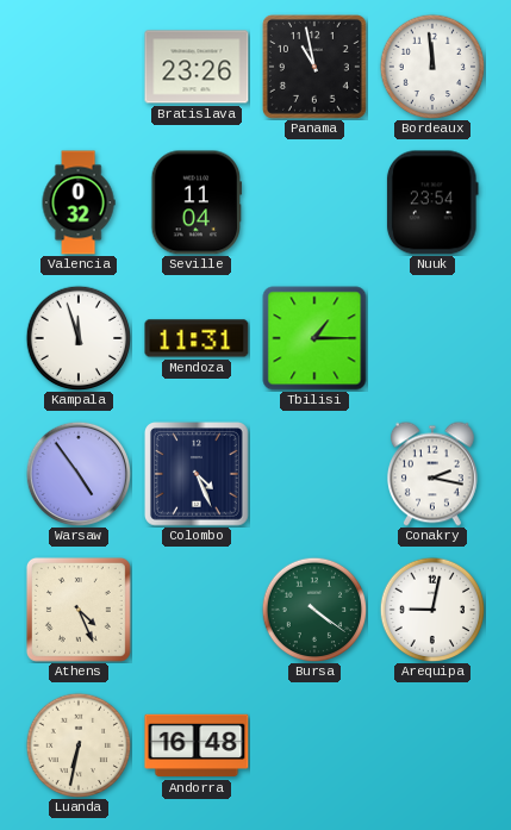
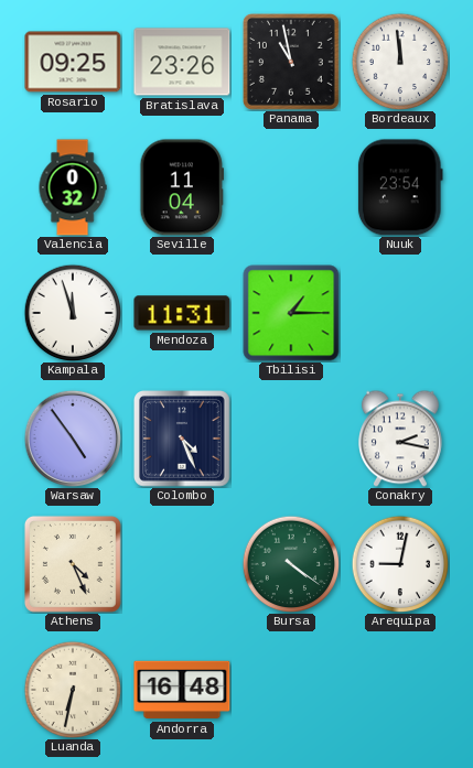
Rosario: none -> 09:25 (73, 62)
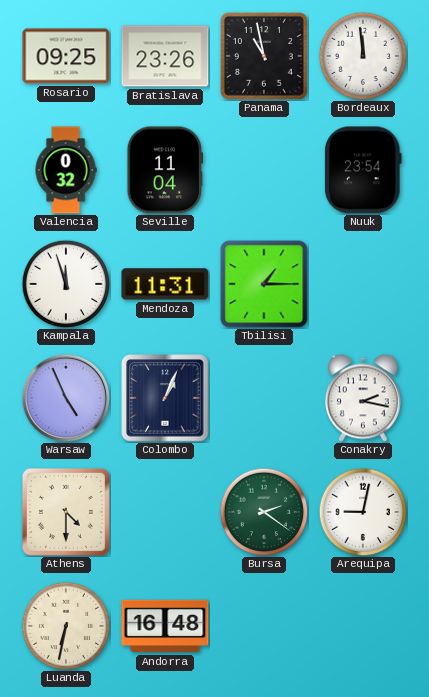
Warsaw: 4:54 -> 4:56 (65, 397)
Colombo: 4:26 -> 1:04 (165, 398)
Athens: 4:26 -> 4:30 (66, 512)
Bursa: 4:21 -> 2:21 (264, 512)
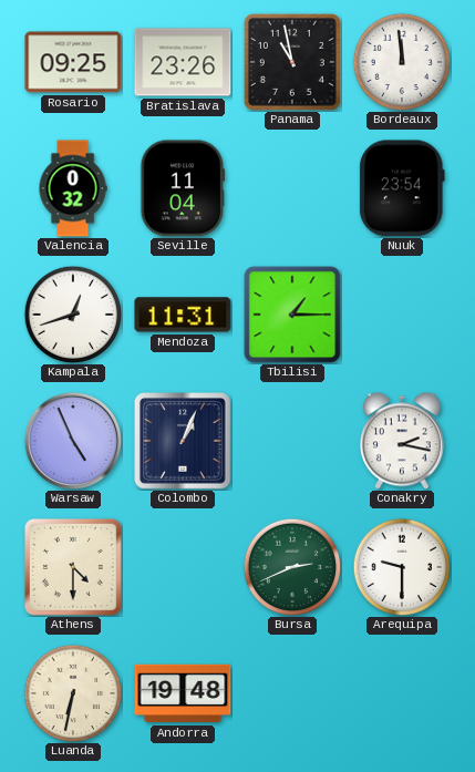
Kampala: 11:57 -> 12:42 (73, 315)
Bursa: 2:21 -> 2:41 (292, 567)
Arequipa: 9:02 -> 9:30 (402, 567)
Andorra: 16:48 -> 19:48 (183, 693)
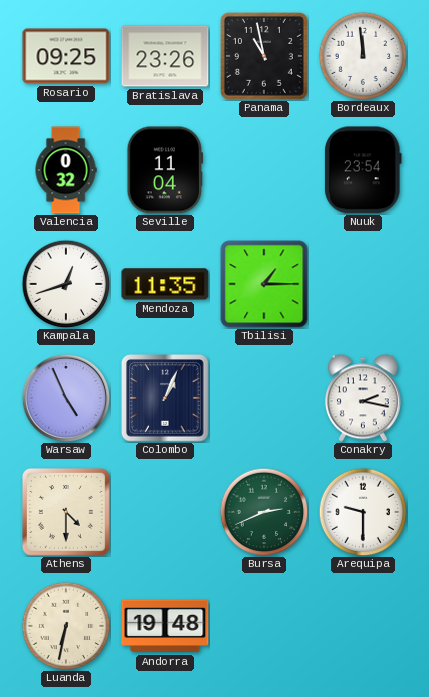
Mendoza: 11:31 -> 11:35 (165, 284)
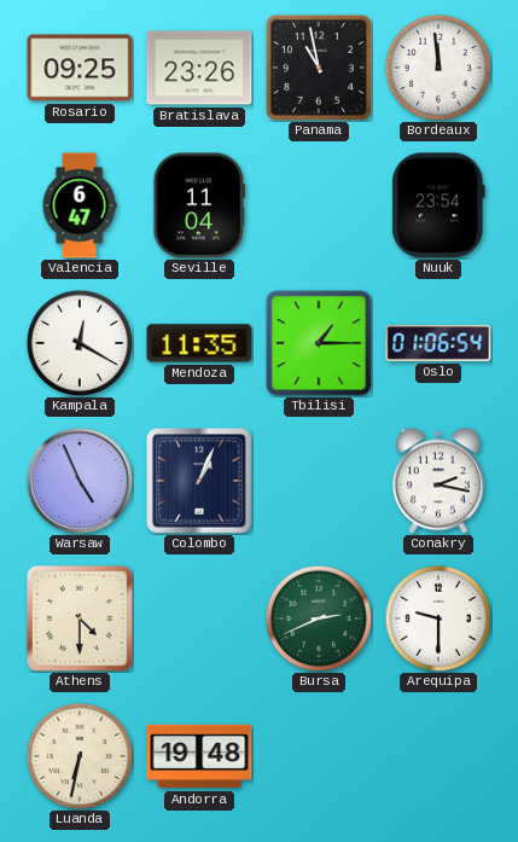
Valencia: 0:32 -> 6:47 (80, 205)
Kampala: 12:42 -> 12:20 (80, 343)
Oslo: none -> 01:06 (438, 344)
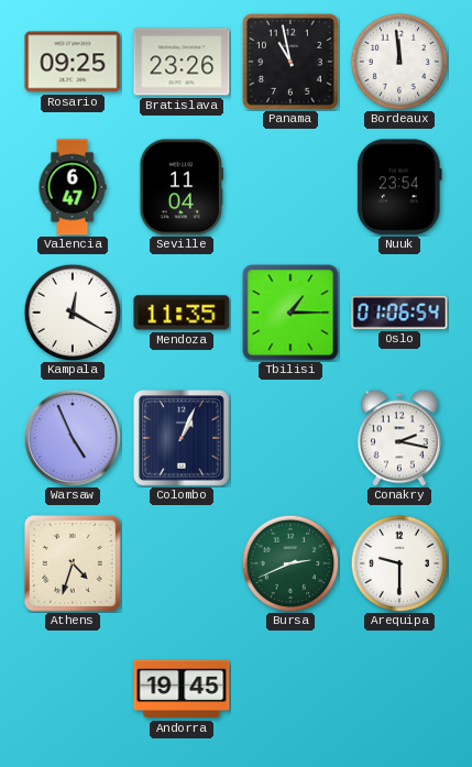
Athens: 4:30 -> 4:33 (73, 563)
Luanda: 6:32 -> none (80, 756)
Andorra: 19:48 -> 19:45 (182, 689)
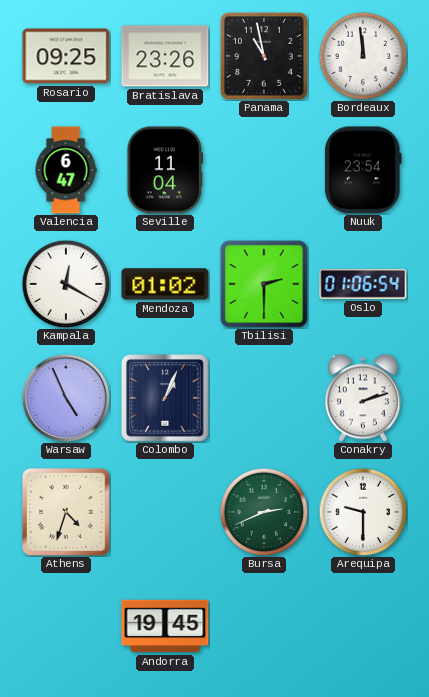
Mendoza: 11:35 -> 01:02 (165, 284)
Tbilisi: 1:15 -> 2:30 (264, 284)
Conakry: 2:17 -> 2:12 (363, 398)
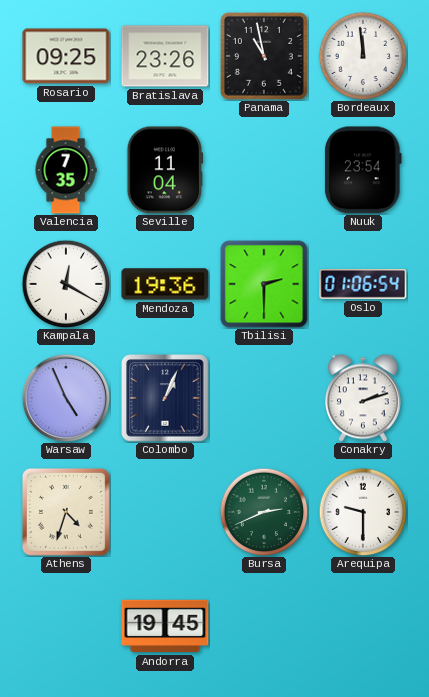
Valencia: 6:47 -> 7:35 (66, 170)
Mendoza: 01:02 -> 19:36 (165, 284)
